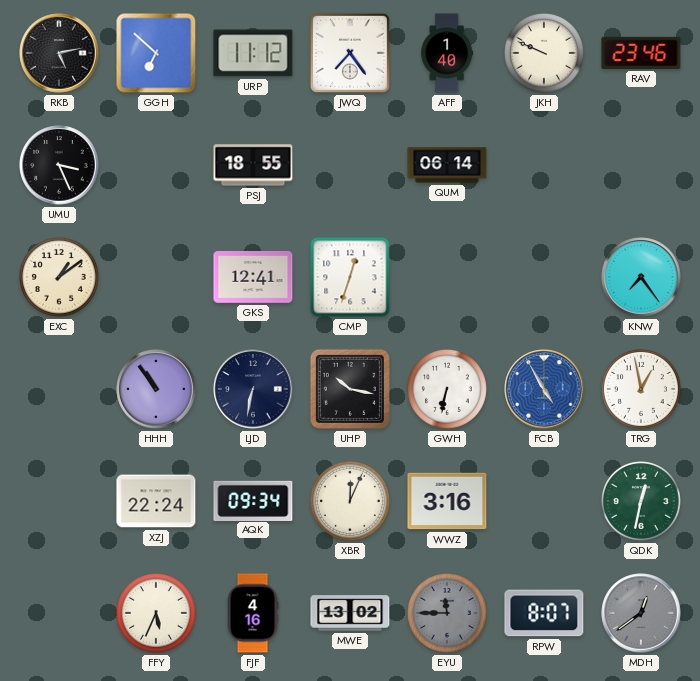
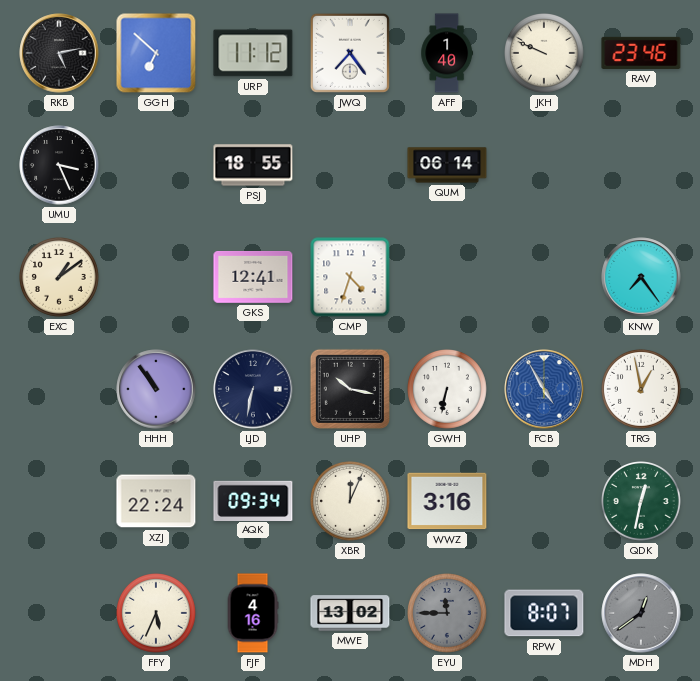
CMP: 12:33 -> 4:33 (350, 277)
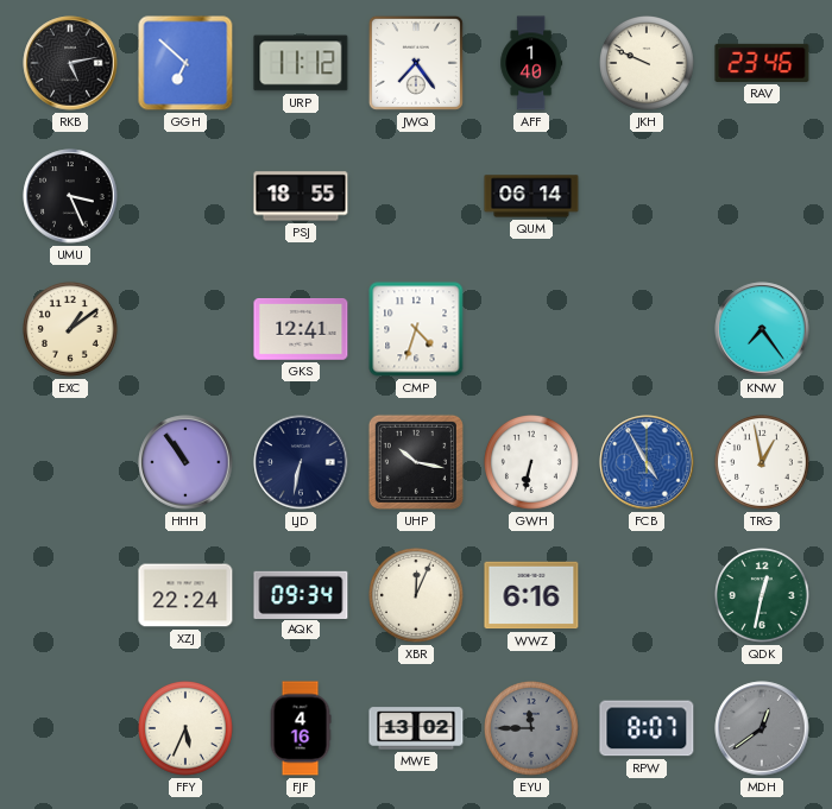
WWZ: 3:16 -> 6:16 (531, 595)
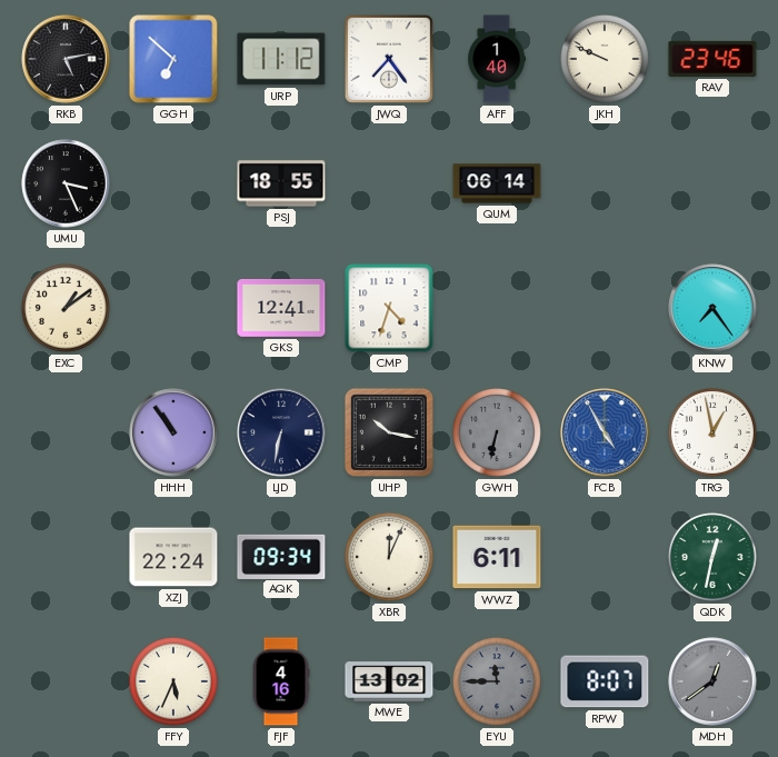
GWH dial: white -> grey (498, 434)
WWZ: 6:16 -> 6:11 (497, 557)
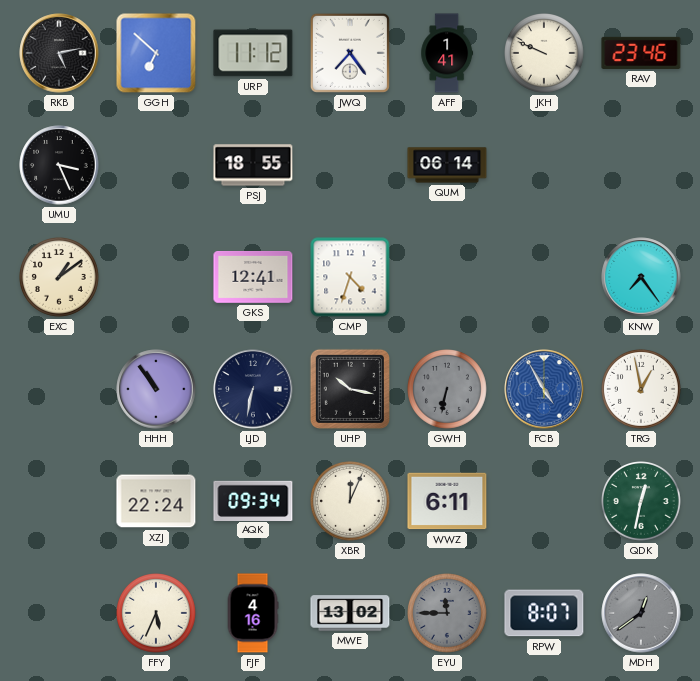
AFF: 1:40 -> 1:41 (447, 53)
